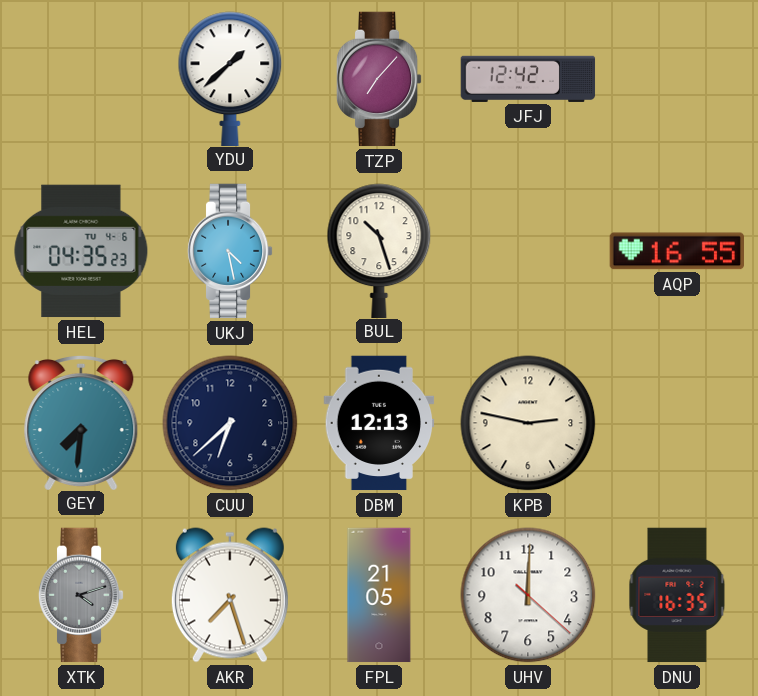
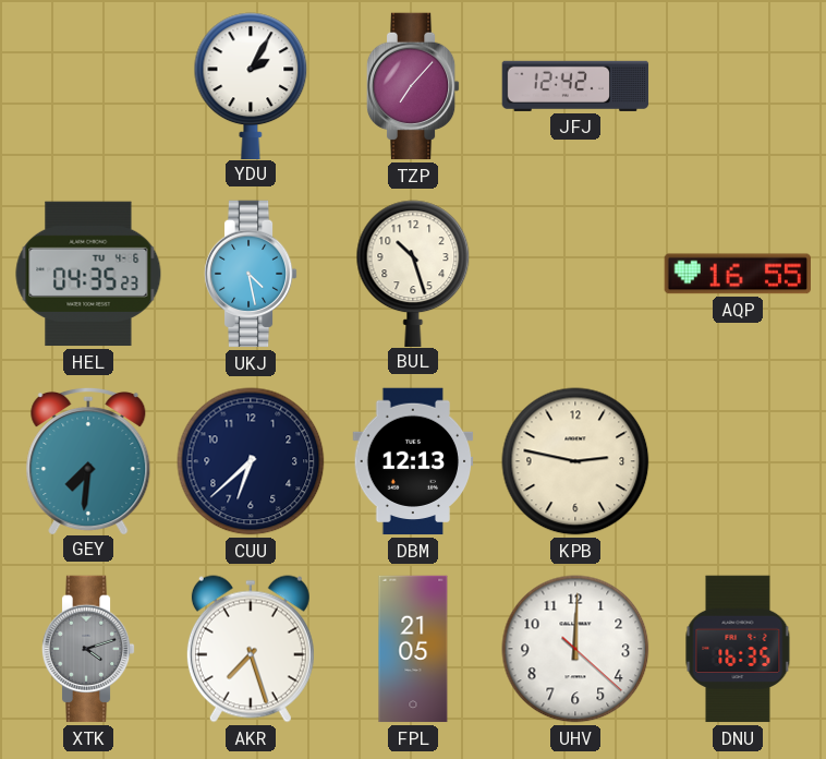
YDU: 1:38 -> 2:05 (251, 85)
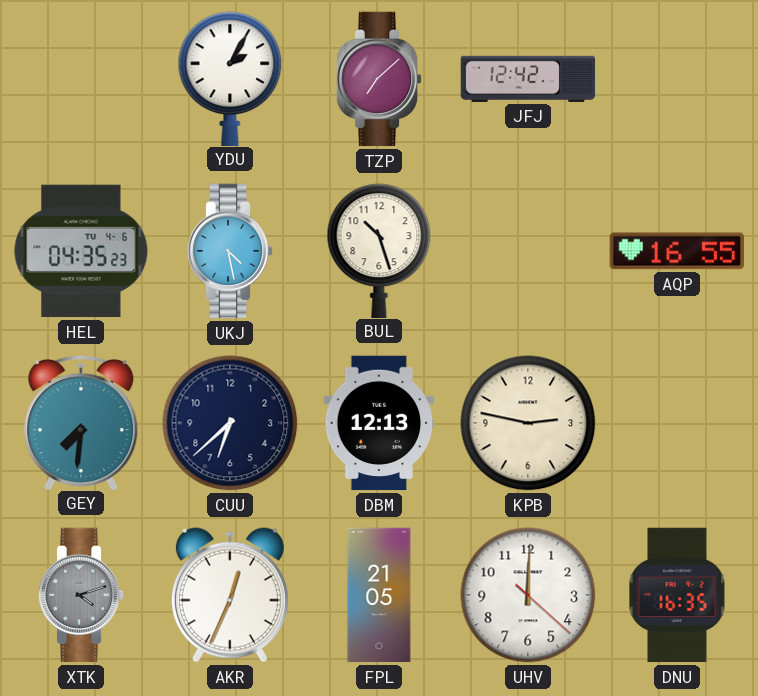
TZP: 7:07 -> 7:08 (379, 79)
AKR: 7:27 -> 12:34 (230, 595)
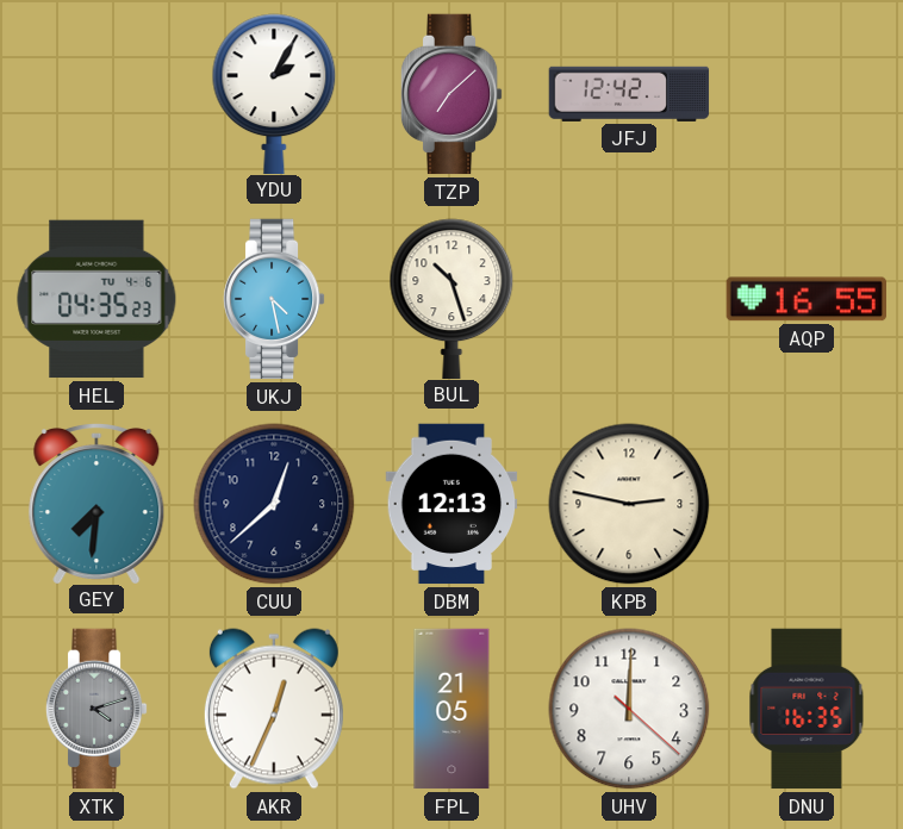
CUU: 6:38 -> 12:38 (274, 504)
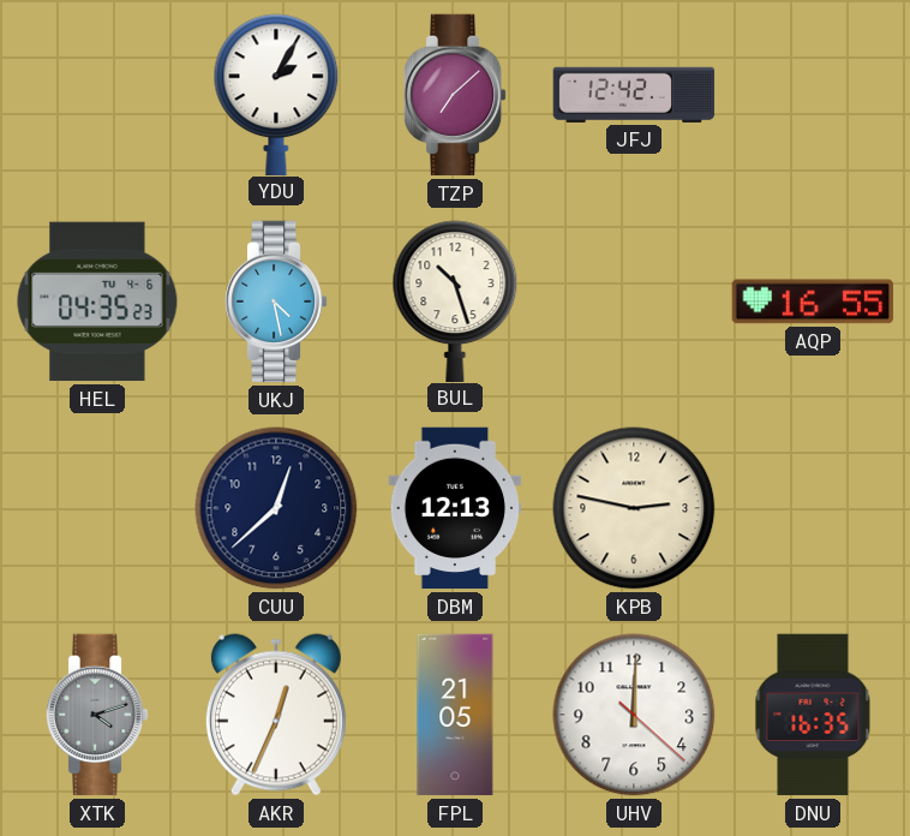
GEY: 7:31 -> none (96, 503)
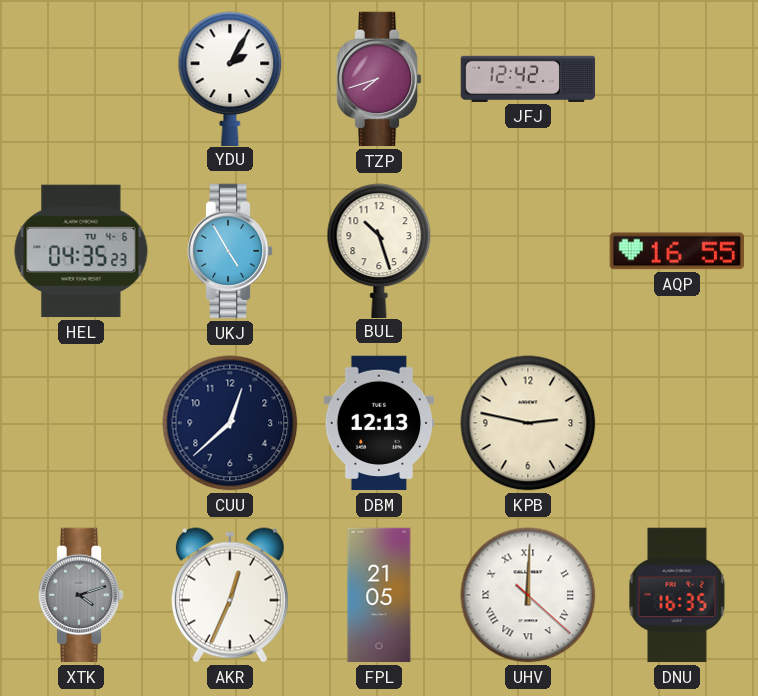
TZP: 7:08 -> 7:42 (379, 79)
UKJ: 4:28 -> 4:55 (230, 251)
UHV numerals: Arabic -> Roman (528, 595)
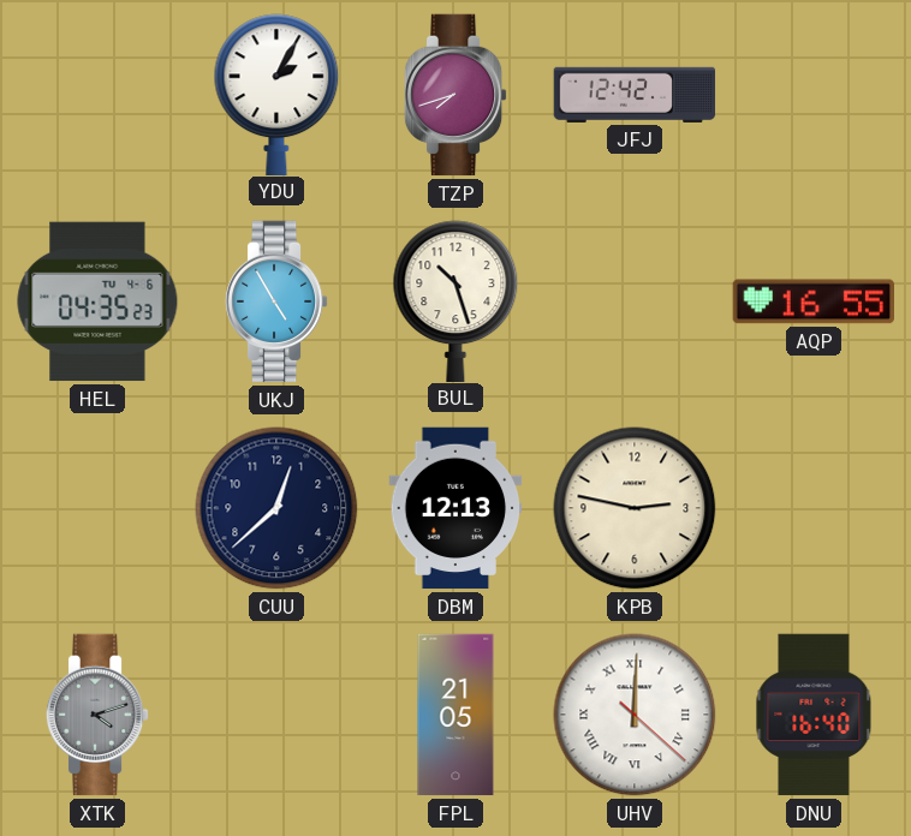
AKR: 12:34 -> none (230, 595)
DNU: 16:35 -> 16:40 (814, 715)
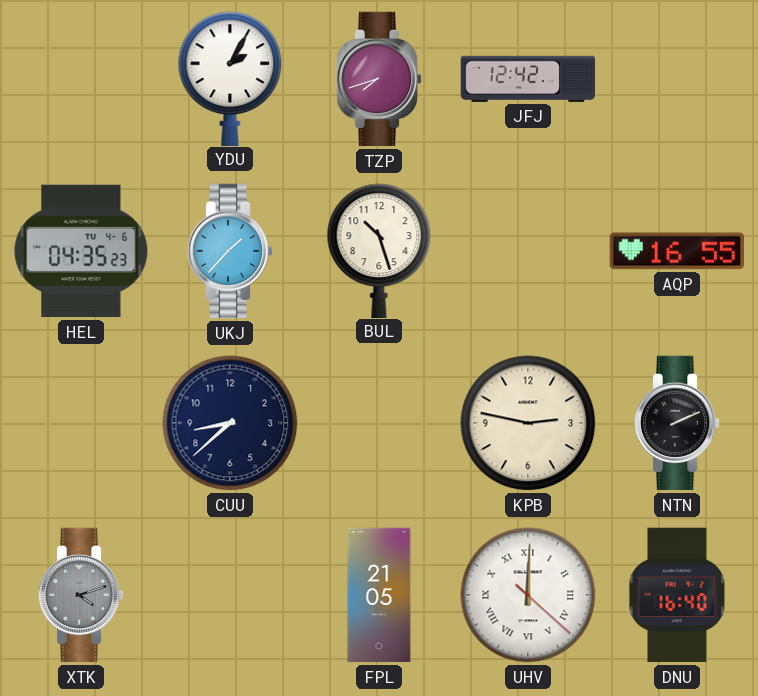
UKJ: 4:55 -> 1:37 (230, 251)
CUU: 12:38 -> 8:38 (230, 423)
DBM: 12:13 -> none (455, 508)
NTN: none -> 2:11 (677, 423)
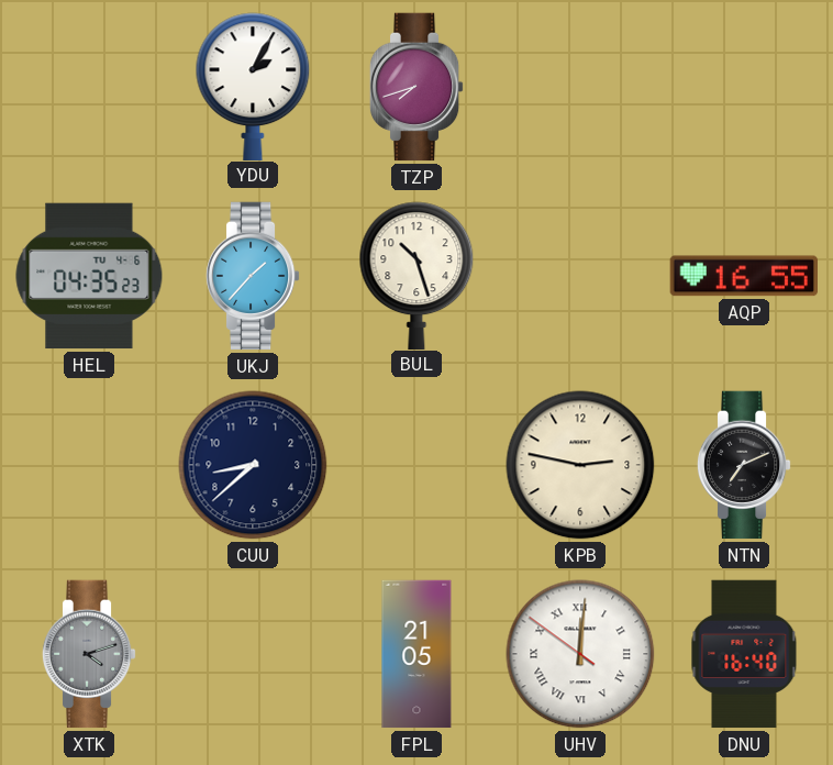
JFJ: 12:42 -> none (528, 79)
NTN: 2:11 -> 7:11 (744, 465)
UHV: 12:00:22 -> 12:00:51 (580, 654)
